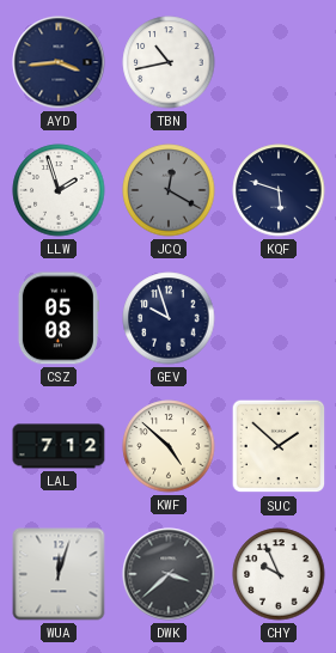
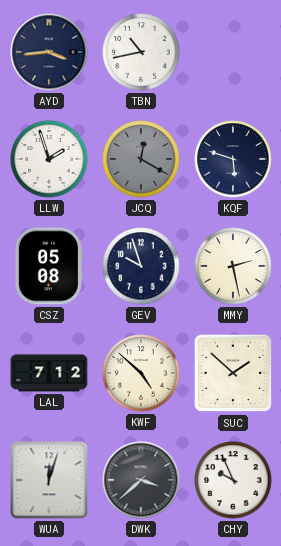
MMY: none -> 2:28 (233, 266)
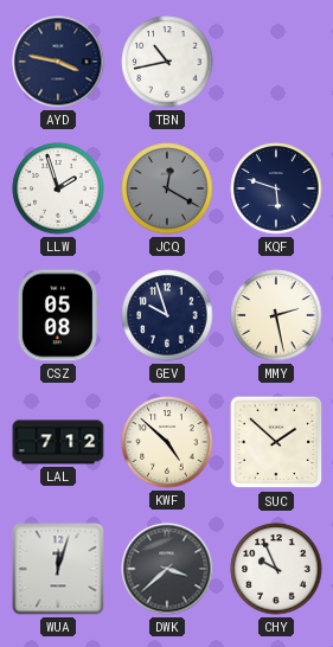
AYD: 3:44 -> 3:47 (58, 62)
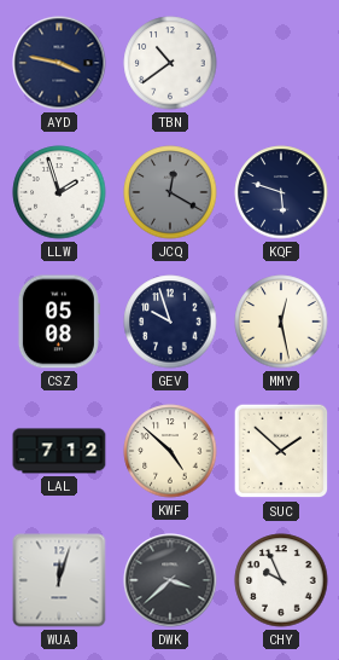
TBN: 10:43 -> 10:39 (170, 63)
MMY: 2:28 -> 12:28 (281, 322)
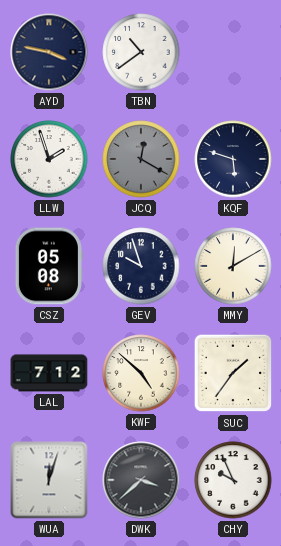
MMY: 12:28 -> 12:10 (233, 266)
SUC: 1:52 -> 1:36 (233, 373)
